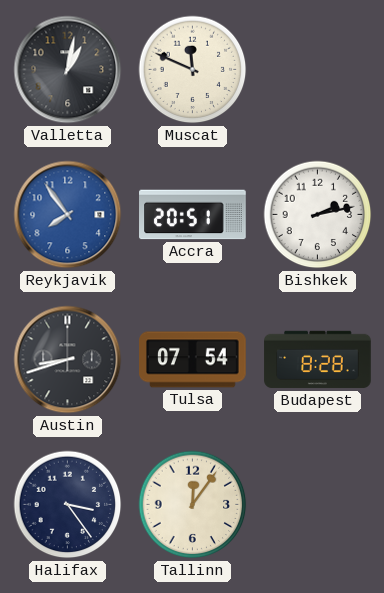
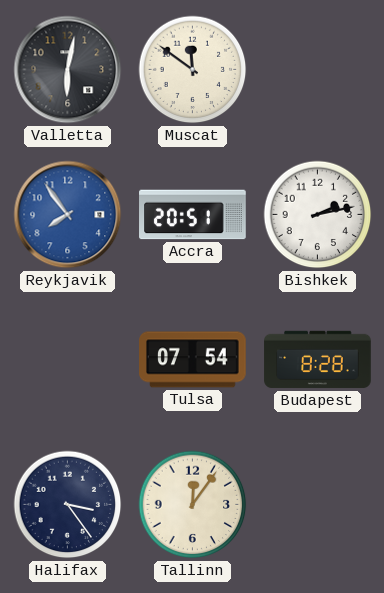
Valletta: 1:02 -> 6:02 (68, 70)
Muscat: 11:49 -> 11:51 (193, 70)
Austin: 8:42 -> none (68, 360)
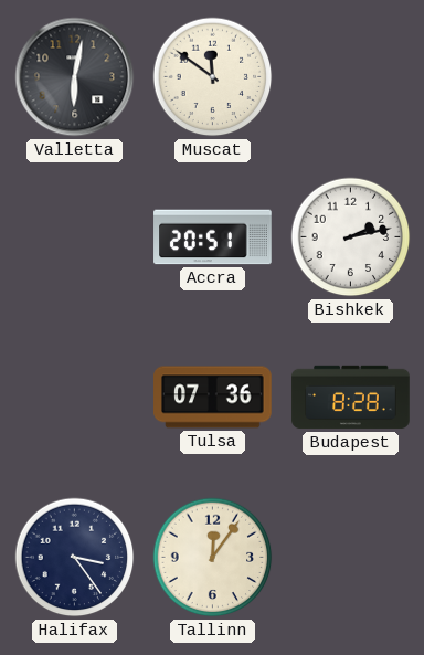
Reykjavik: 7:54 -> none (68, 215)
Tulsa: 07:54 -> 07:36 (213, 398)
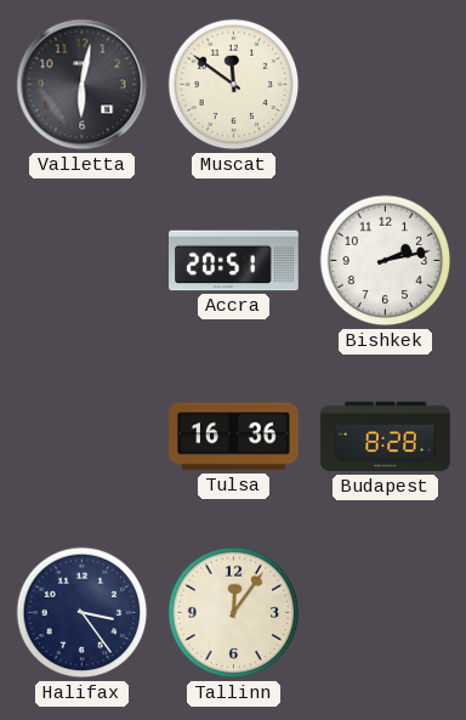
Tulsa: 07:36 -> 16:36 (234, 437)
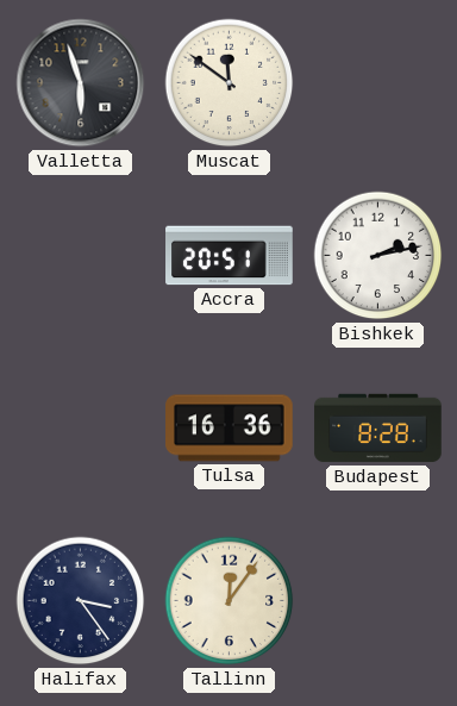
Valletta: 6:02 -> 5:57 (81, 83)
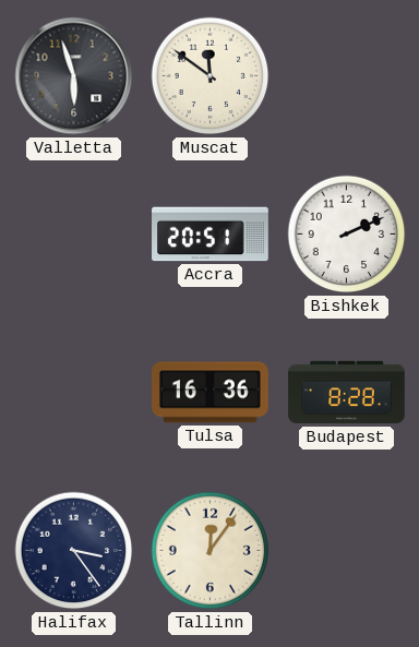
Bishkek: 2:13 -> 2:11 (347, 235)
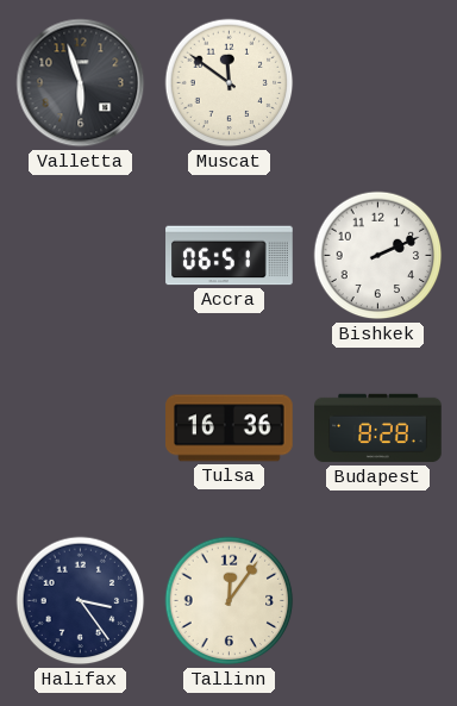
Accra: 20:51 -> 06:51 (230, 256)
